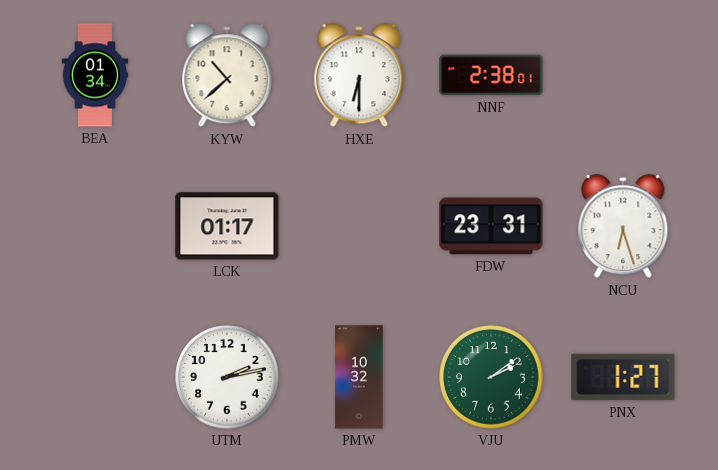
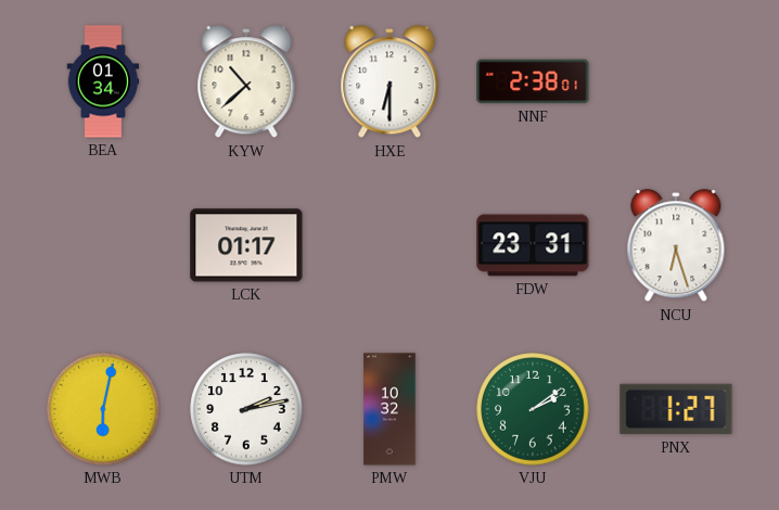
MWB: none -> 6:02 (103, 409)
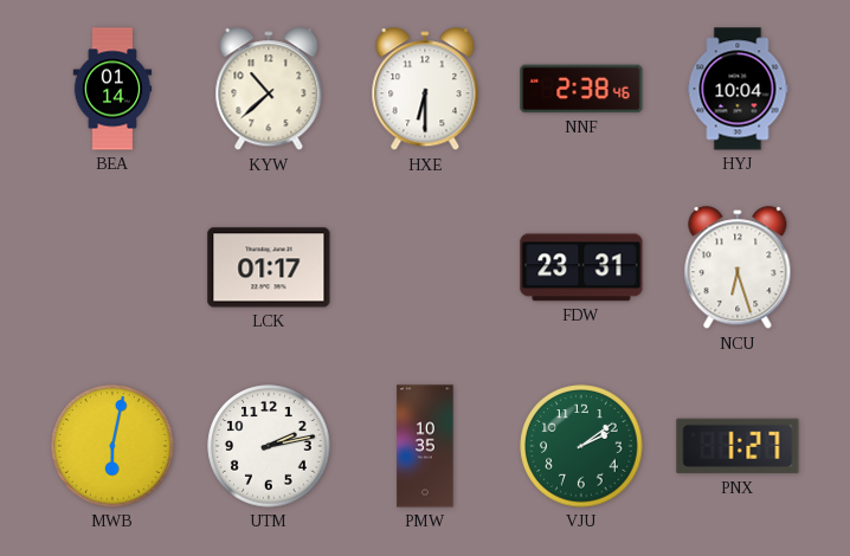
BEA: 01:34 -> 01:14 (112, 89)
NNF: 2:38:01 -> 2:38:46 (581, 89)
HYJ: none -> 10:04 (738, 89)
PMW: 10:32 -> 10:35 (425, 446)
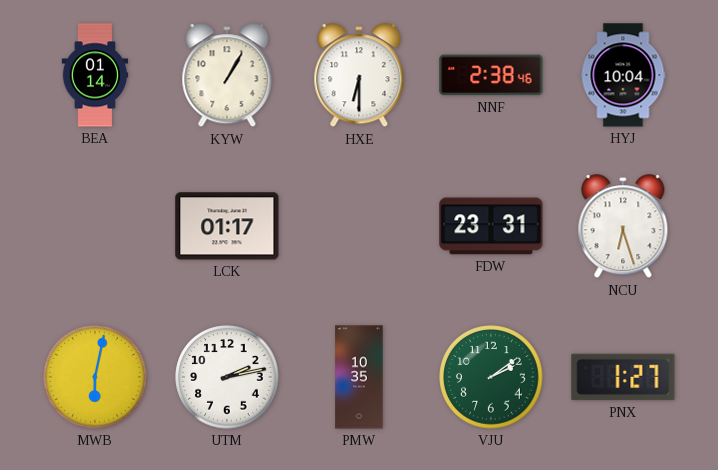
KYW: 10:38 -> 1:05 (227, 76)
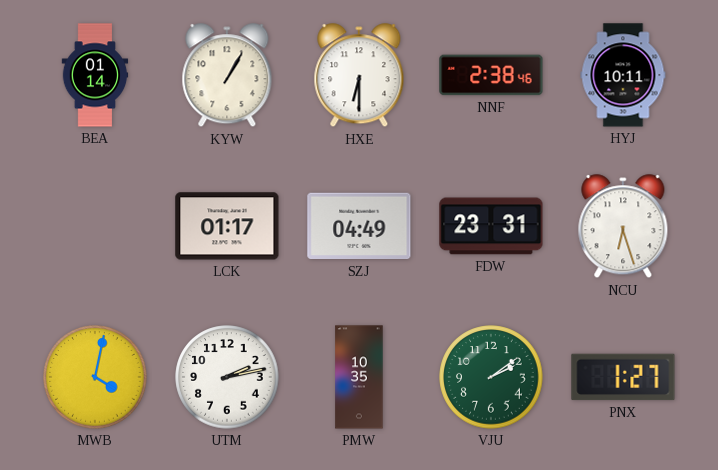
HYJ: 10:04 -> 10:11 (623, 75)
SZJ: none -> 04:49 (359, 226)
MWB: 6:02 -> 4:02 (95, 377)
